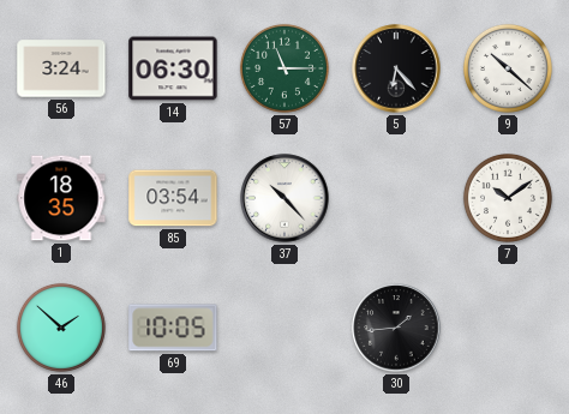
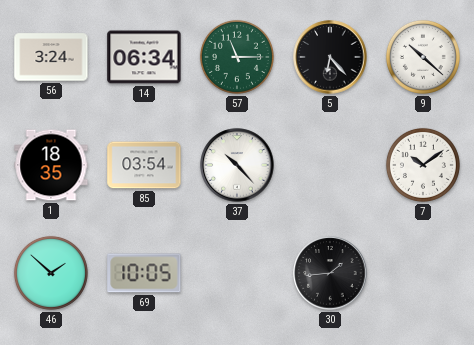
14: 06:30 -> 06:34 (144, 57)
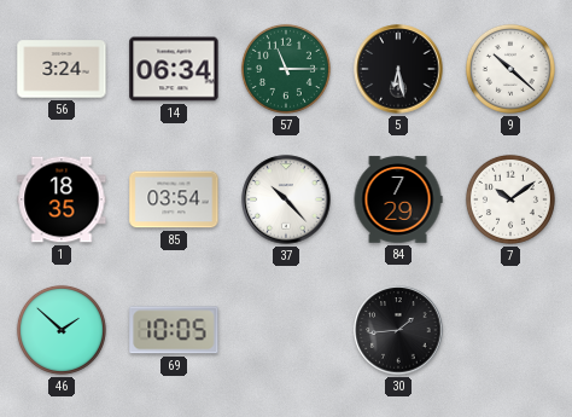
5: 6:23 -> 6:28 (398, 69)
84: none -> 7:29 (398, 199)
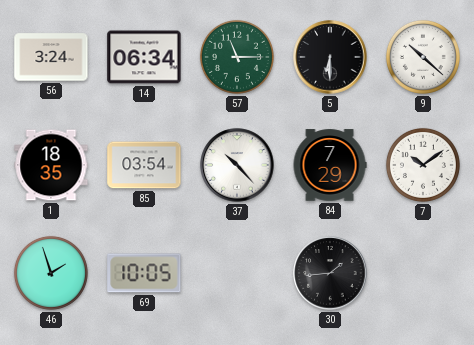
5: 6:28 -> 6:30 (330, 57)
46: 1:52 -> 1:57 (51, 273)
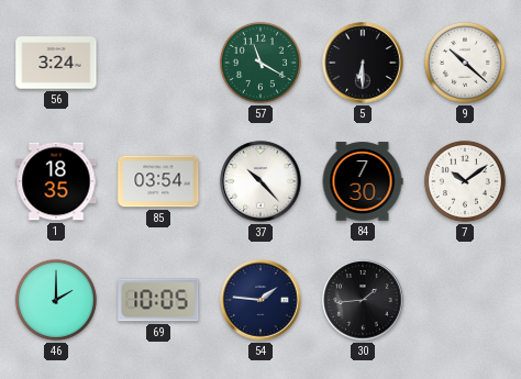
14: 06:34 -> none (144, 57)
57: 11:15 -> 11:20 (260, 63)
84: 7:29 -> 7:30 (363, 181)
46: 1:57 -> 2:00 (56, 300)
54: none -> 1:46 (260, 300)
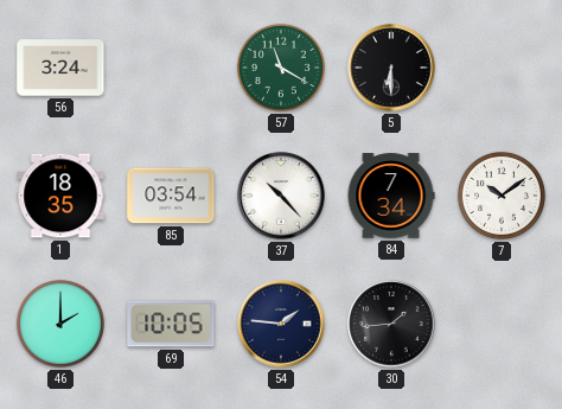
9: 10:22 -> none (465, 63)
84: 7:30 -> 7:34 (391, 196)
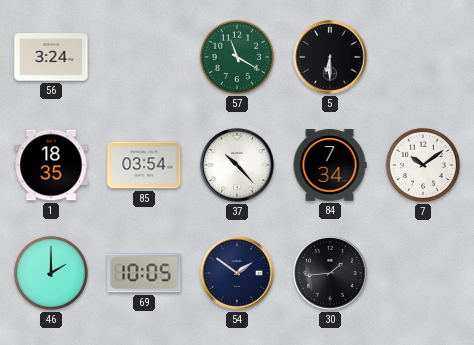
54: 1:46 -> 1:51 (237, 273)
